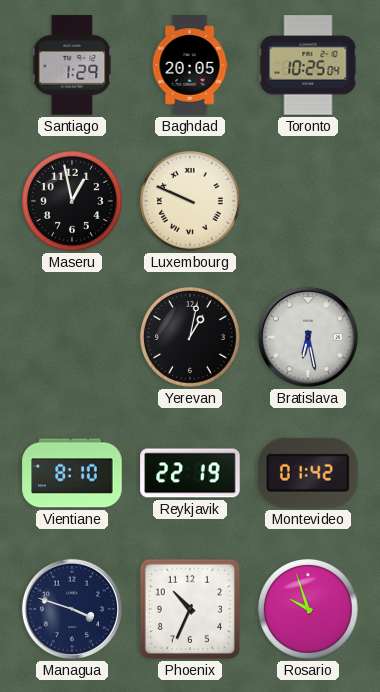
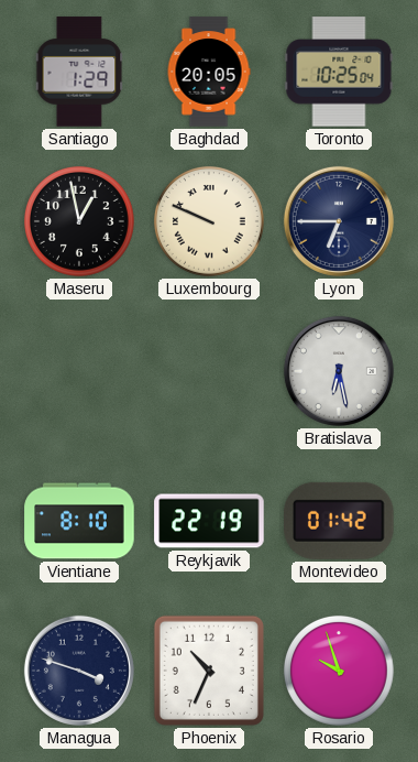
Lyon: none -> 6:45 (339, 221)
Yerevan: 1:02 -> none (190, 337)
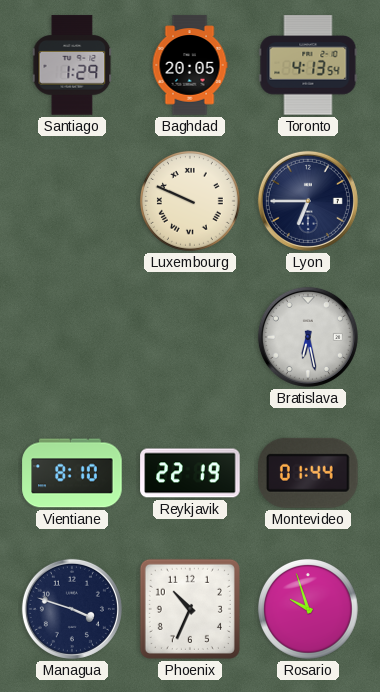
Toronto: 10:25 -> 4:13 (308, 65)
Maseru: 12:58 -> none (79, 221)
Montevideo: 01:42 -> 01:44 (309, 473)
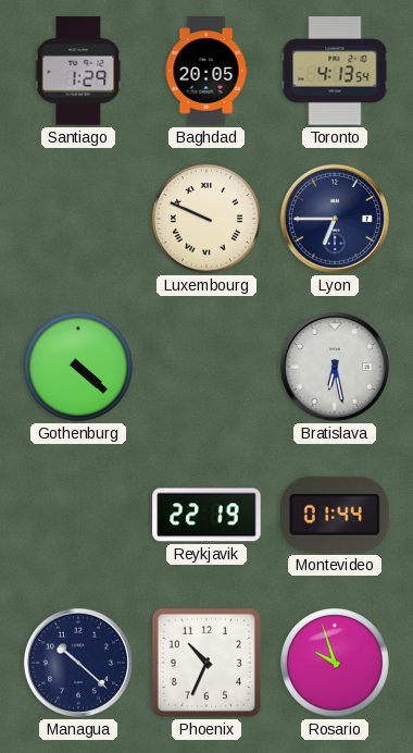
Gothenburg: none -> 4:22 (78, 367)
Vientiane: 8:10 -> none (72, 473)
Managua: 3:48 -> 10:22 (78, 663)
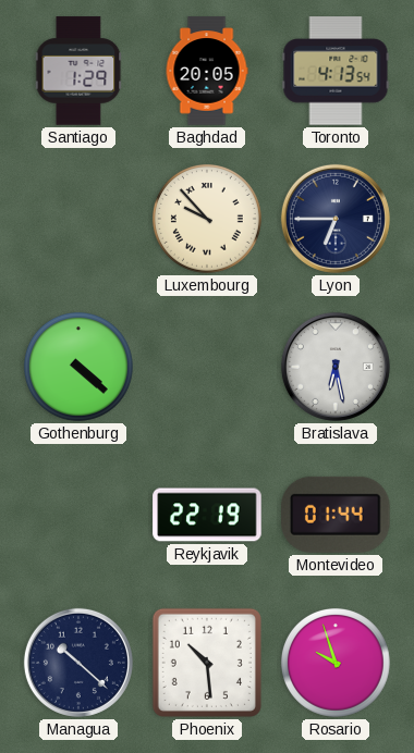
Luxembourg: 9:49 -> 9:53 (207, 219)
Phoenix: 10:34 -> 10:29 (207, 663)
